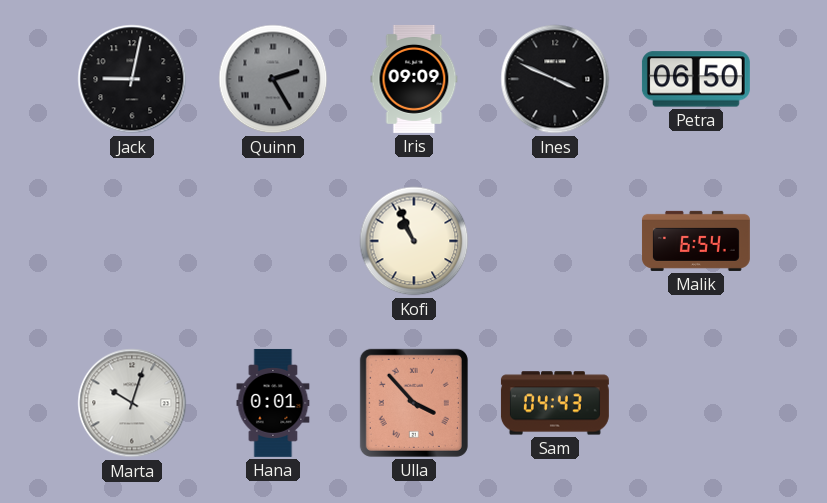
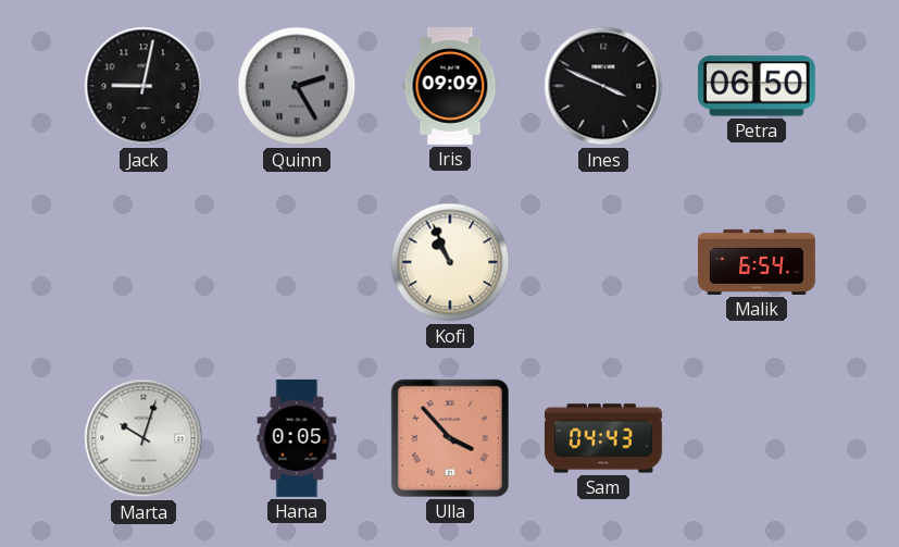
Hana: 0:01 -> 0:05 (297, 438)
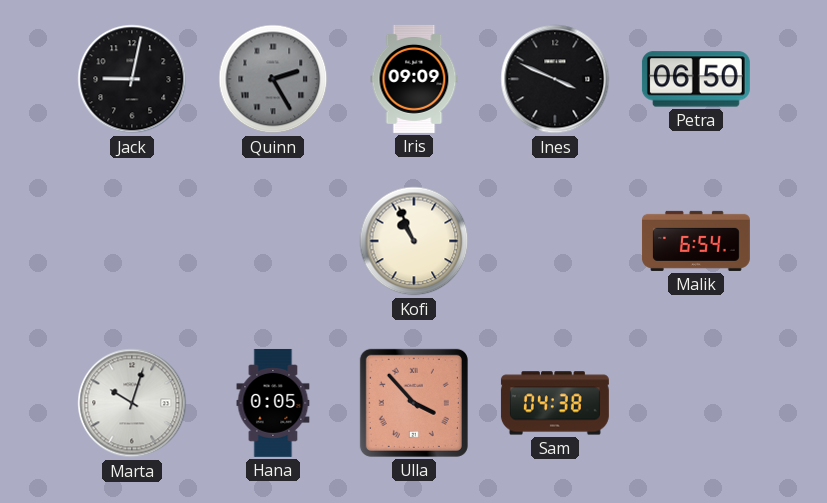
Sam: 04:43 -> 04:38 (555, 403)
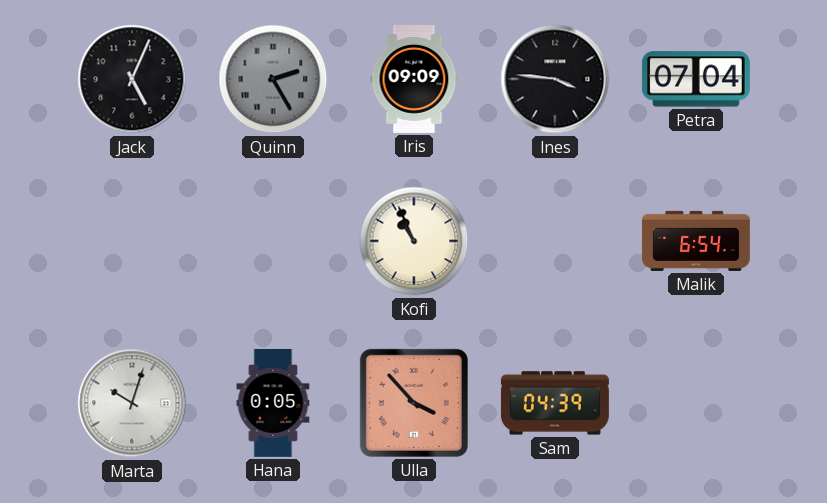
Jack: 9:02 -> 5:04 (132, 79)
Ines: 3:49 -> 3:46 (555, 79)
Petra: 06:50 -> 07:04 (696, 79)
Sam: 04:38 -> 04:39 (555, 403)
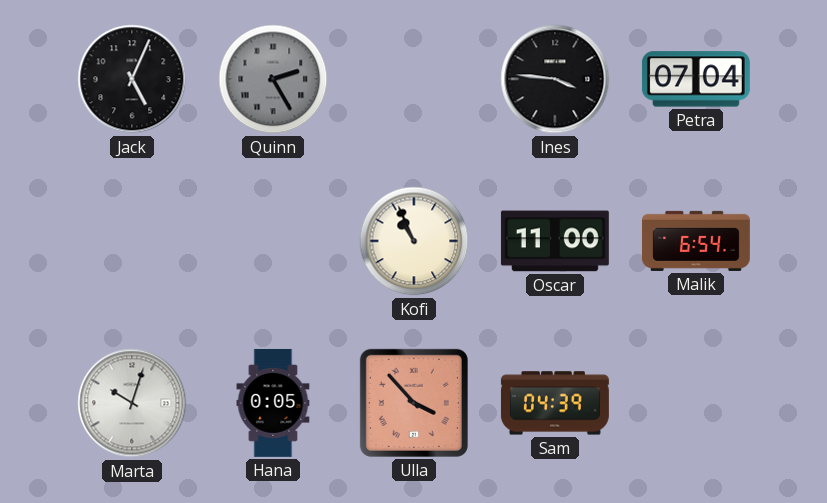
Iris: 09:09 -> none (414, 79)
Oscar: none -> 11:00 (555, 241)
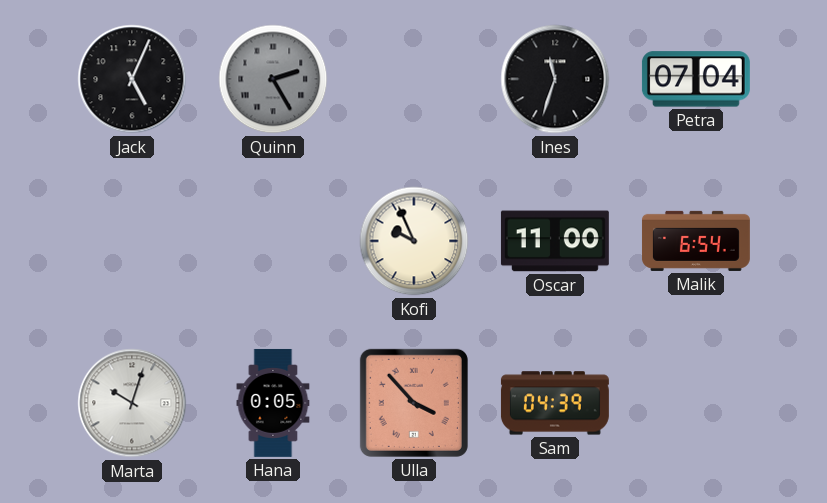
Ines: 3:46 -> 11:33 (555, 79)
Kofi: 10:56 -> 9:56 (414, 241)
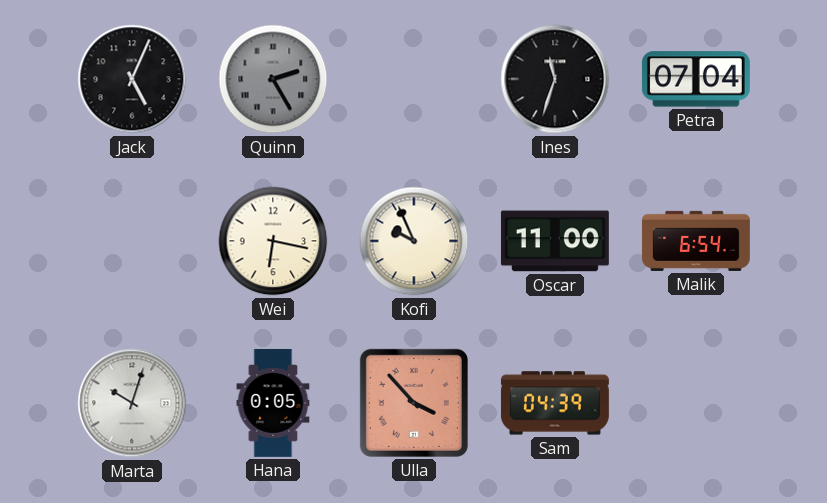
Wei: none -> 6:17 (273, 241)
